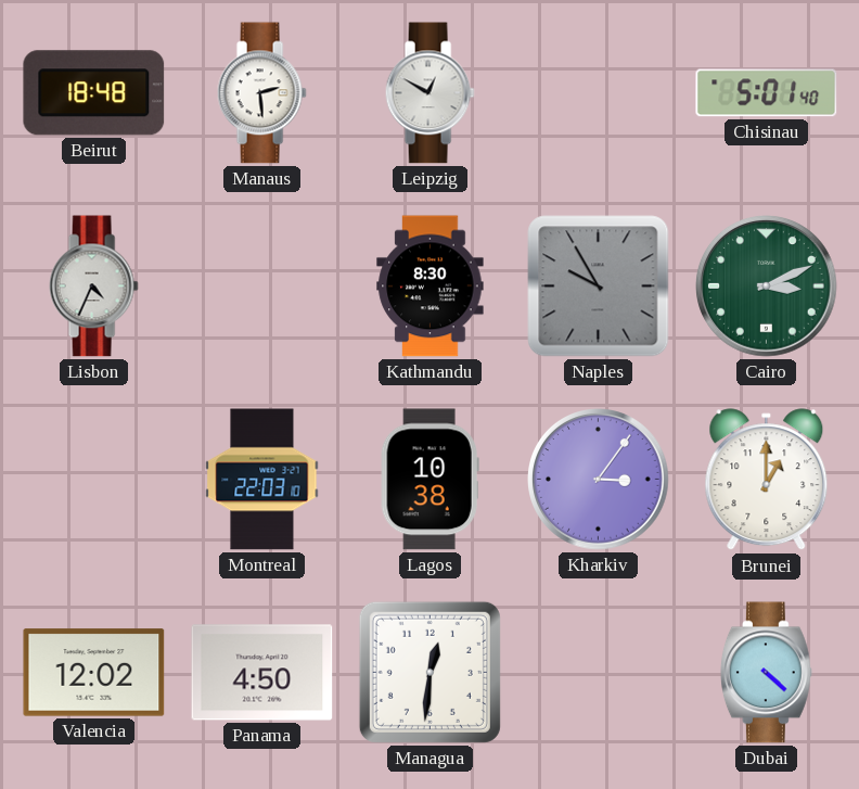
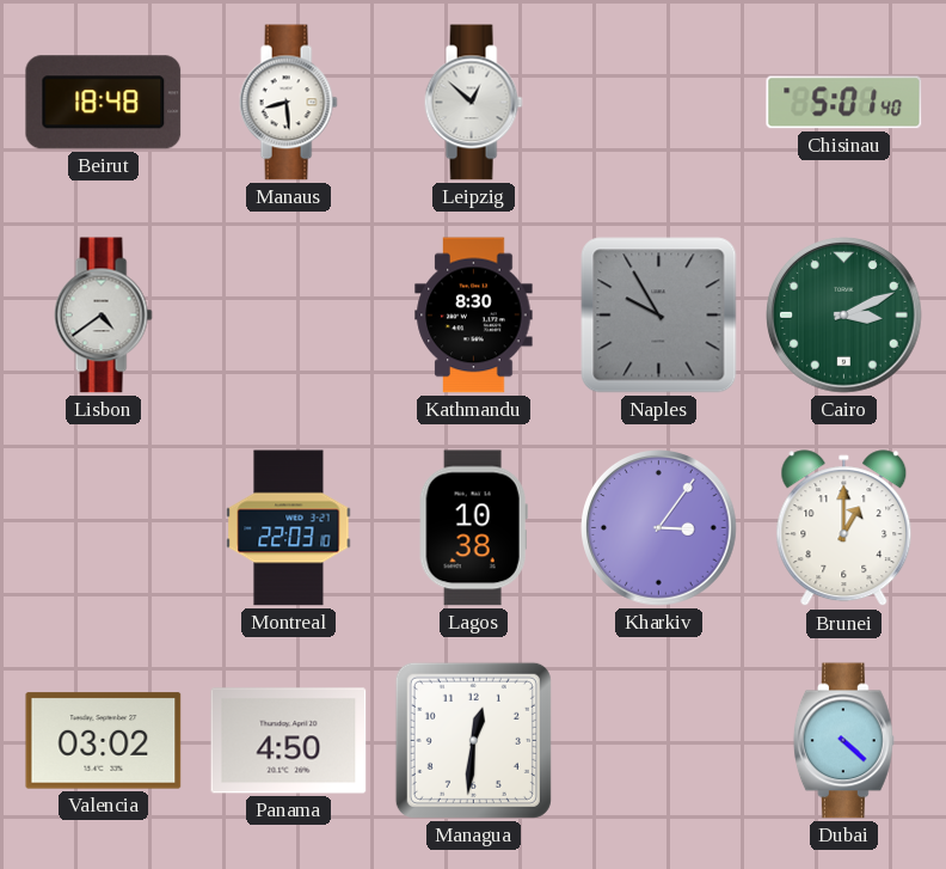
Manaus: 2:29 -> 8:29 (288, 103)
Leipzig: 12:50 -> 12:52 (473, 103)
Lisbon: 4:34 -> 4:39 (103, 316)
Valencia: 12:02 -> 03:02 (104, 741)
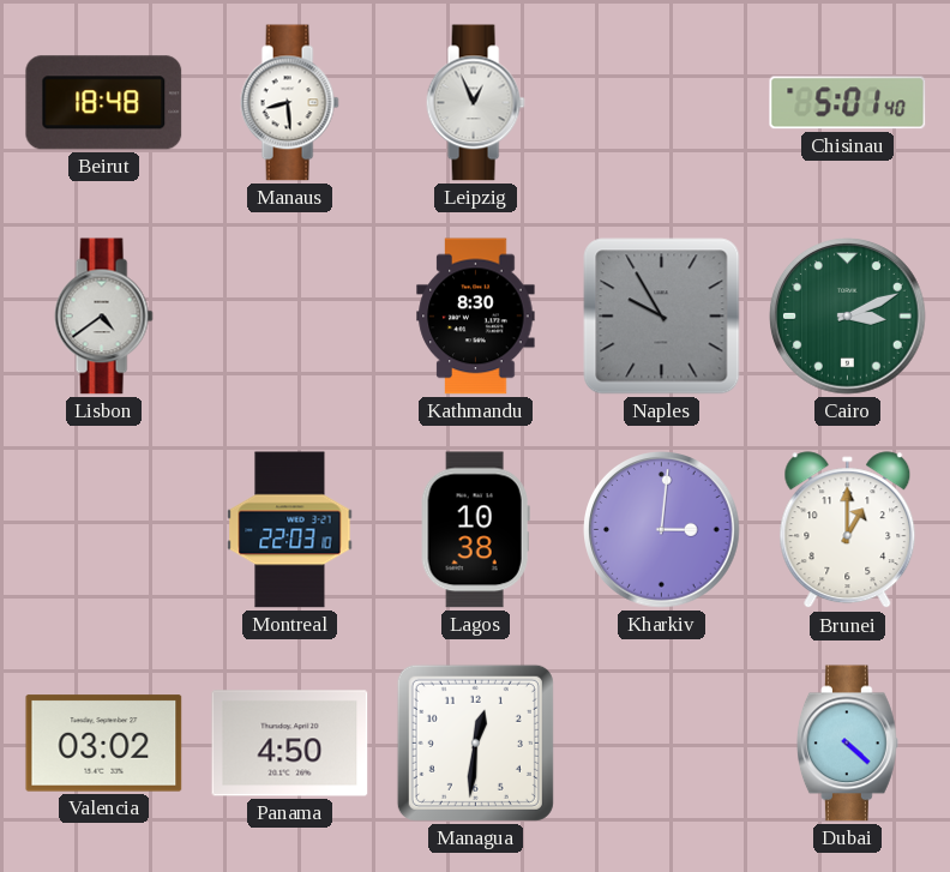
Leipzig: 12:52 -> 12:56 (475, 103)
Kharkiv: 3:06 -> 3:01 (662, 530)
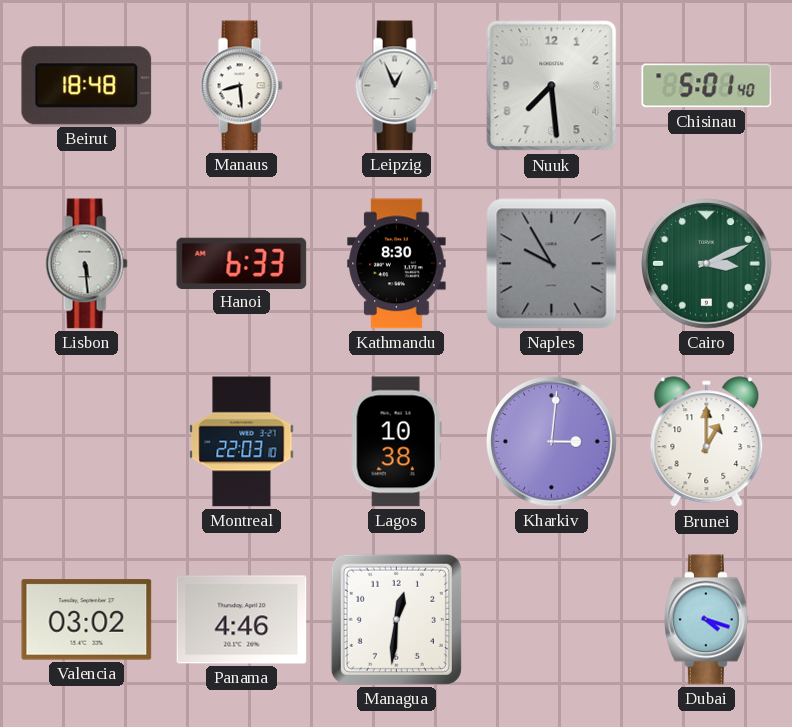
Nuuk: none -> 7:29 (552, 86)
Lisbon: 4:39 -> 5:29 (86, 264)
Hanoi: none -> 6:33 (242, 263)
Panama: 4:50 -> 4:46 (242, 620)
Dubai: 4:22 -> 4:18 (706, 620)
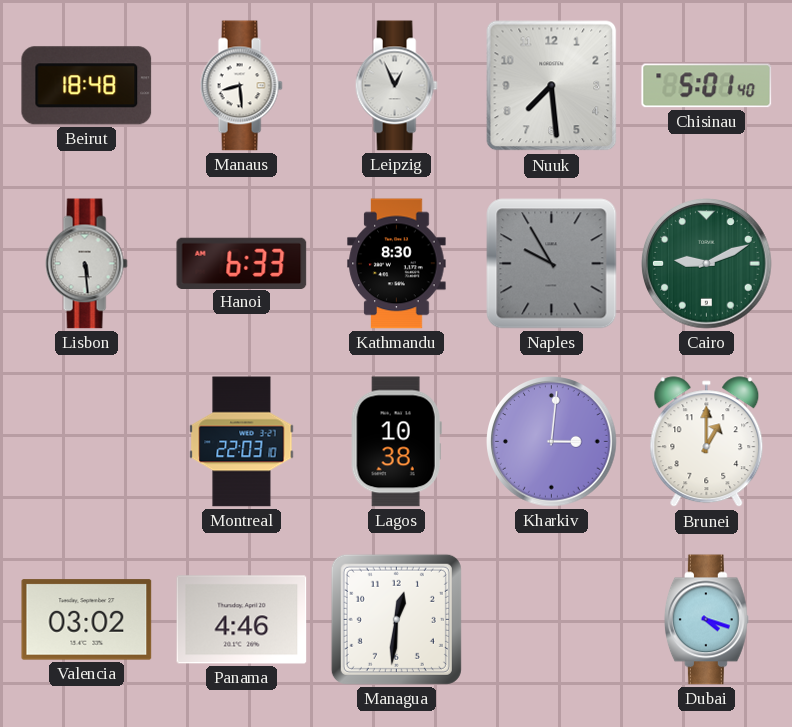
Cairo: 3:11 -> 9:11 (707, 264)
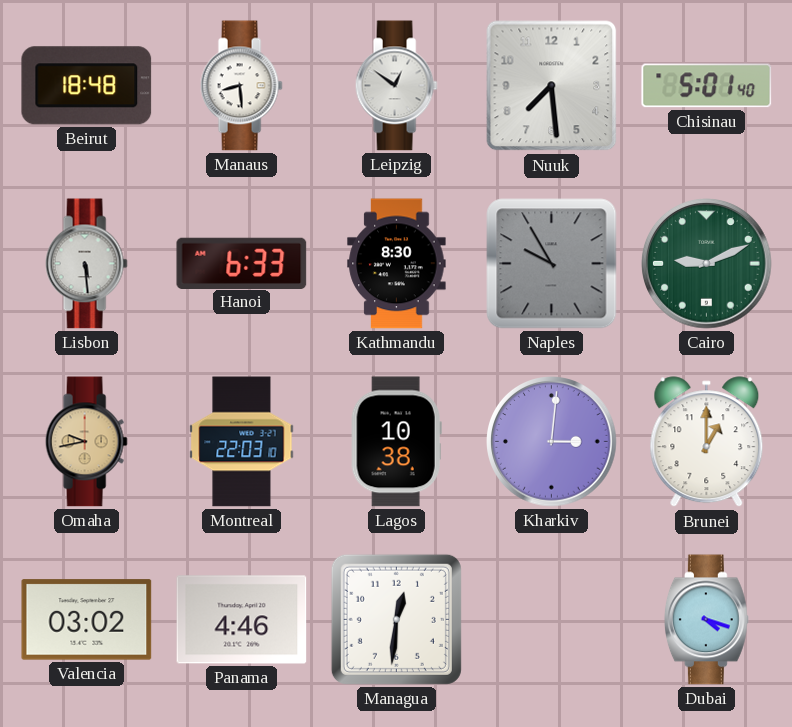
Leipzig: 12:56 -> 12:51 (396, 86)
Omaha: none -> 9:43 (86, 442)
